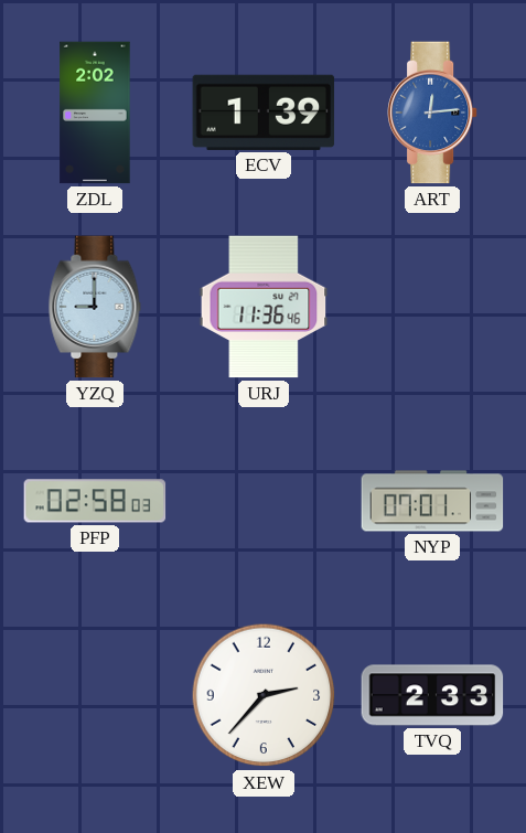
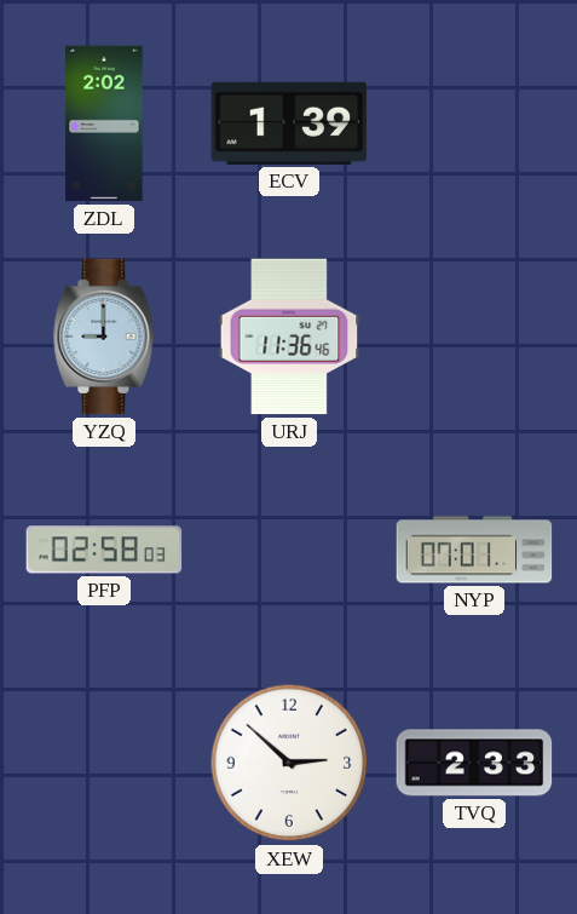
ART: 12:14 -> none (433, 113)
XEW: 2:37 -> 2:52 (289, 763)
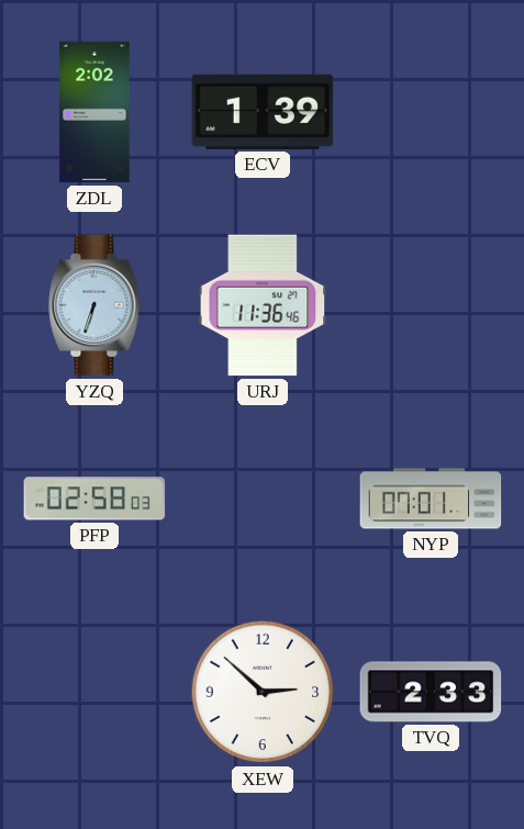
YZQ: 9:00 -> 6:33 (94, 305)
